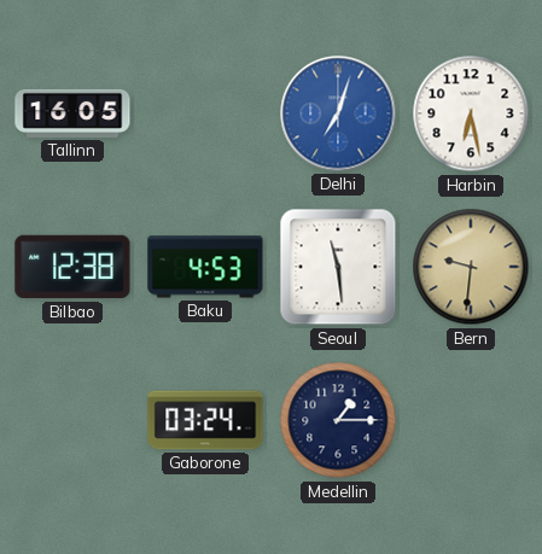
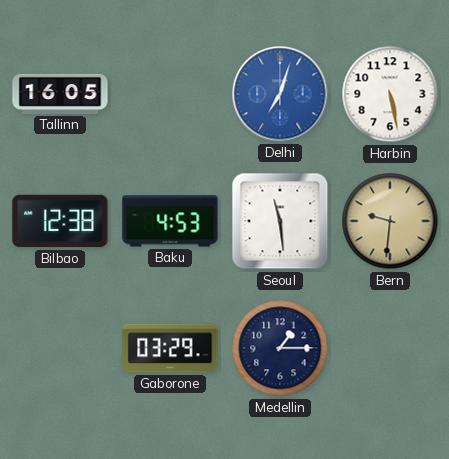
Harbin: 6:28 -> 5:28 (390, 94)
Gaborone: 03:24 -> 03:29 (170, 348)
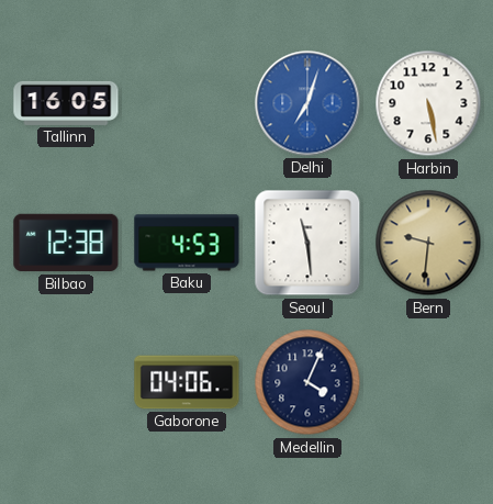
Gaborone: 03:29 -> 04:06 (187, 382)
Medellin: 1:15 -> 4:04 (307, 382)
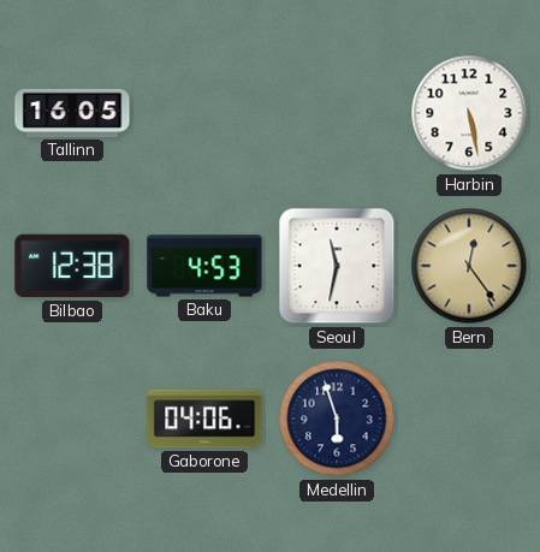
Delhi: 7:03 -> none (307, 103)
Seoul: 11:29 -> 11:32 (337, 266)
Bern: 9:31 -> 12:24 (469, 266)
Medellin: 4:04 -> 5:57 (337, 419)
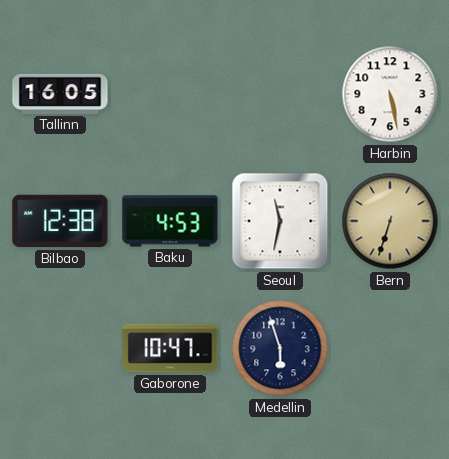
Bern: 12:24 -> 6:33 (390, 221)
Gaborone: 04:06 -> 10:47 (170, 348)
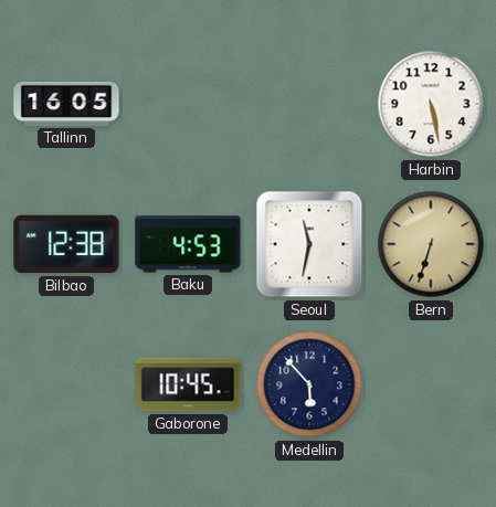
Gaborone: 10:47 -> 10:45 (188, 384)
Medellin: 5:57 -> 5:53 (309, 384)
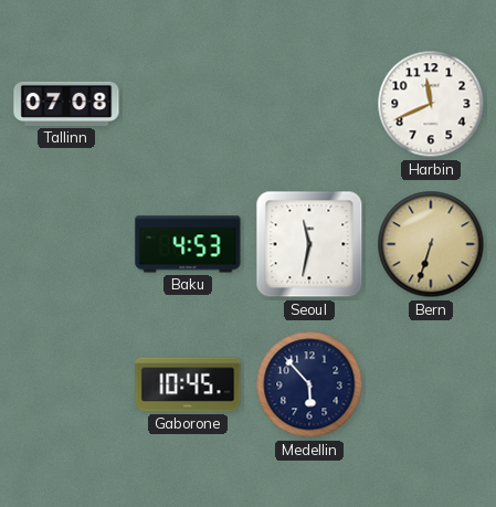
Tallinn: 16:05 -> 07:08 (66, 104)
Harbin: 5:28 -> 11:41 (431, 104)
Bilbao: 12:38 -> none (66, 244)
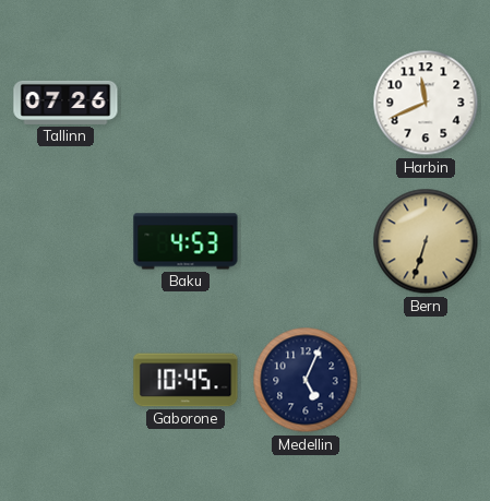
Tallinn: 07:08 -> 07:26 (65, 103)
Seoul: 11:32 -> none (309, 244)
Medellin: 5:53 -> 5:04 (306, 380)
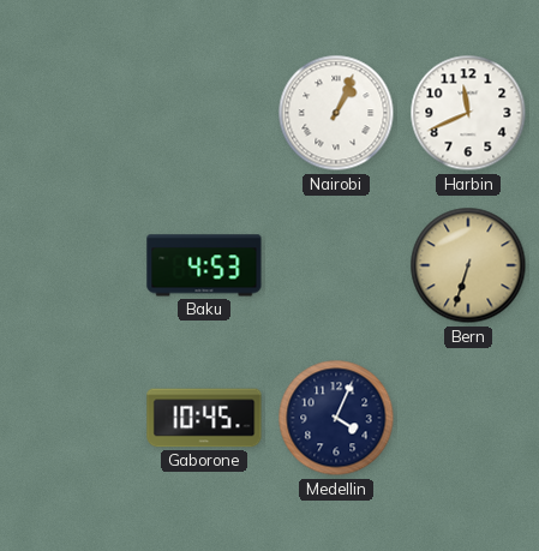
Tallinn: 07:26 -> none (65, 103)
Nairobi: none -> 1:04 (336, 113)
Medellin: 5:04 -> 4:04 (336, 418)
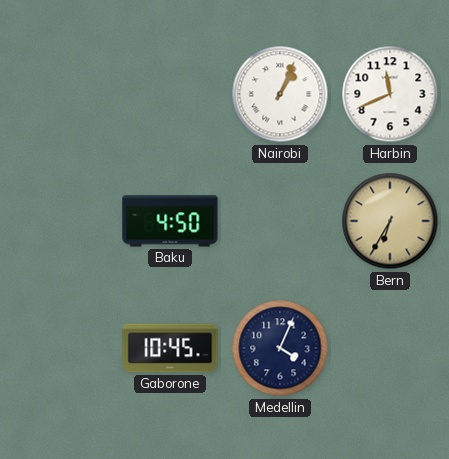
Baku: 4:53 -> 4:50 (170, 221)
Bern: 6:33 -> 6:35 (390, 221)
